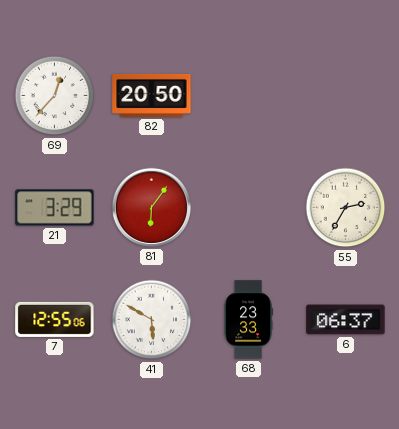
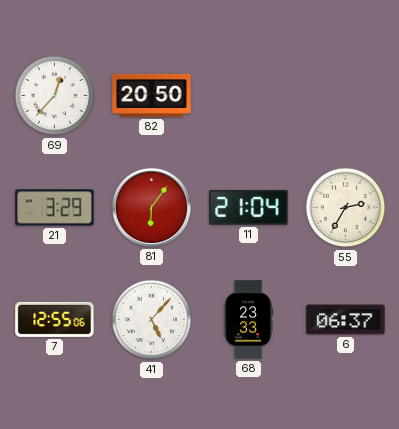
11: none -> 21:04 (249, 208)
41: 5:50 -> 5:07 (152, 320)
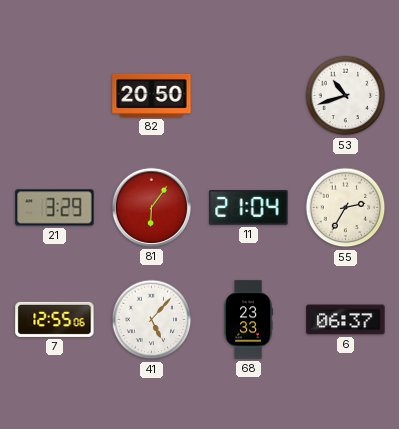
69: 12:37 -> none (55, 96)
53: none -> 10:42 (346, 96)
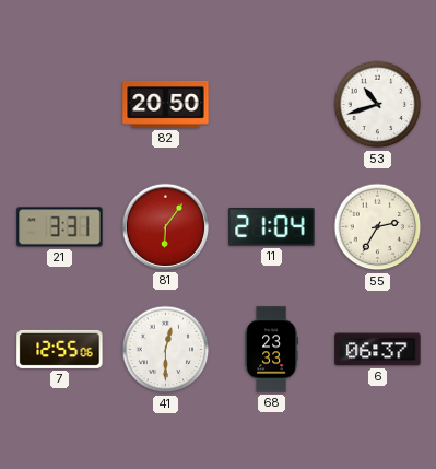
21: 3:29 -> 3:31 (60, 227)
41: 5:07 -> 12:30 (166, 350)
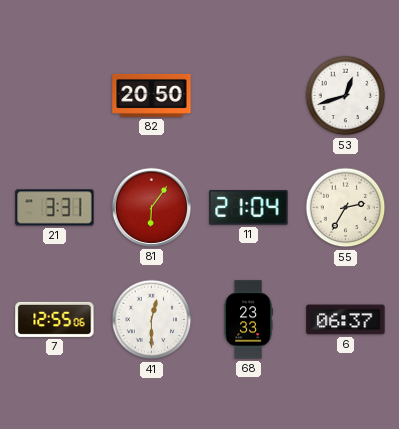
53: 10:42 -> 12:42 (346, 96)
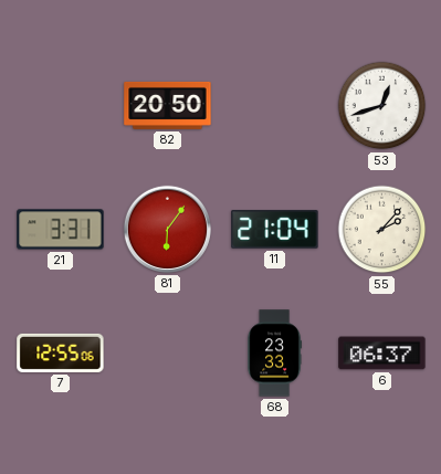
55: 2:35 -> 2:07 (382, 230)
41: 12:30 -> none (152, 320)
